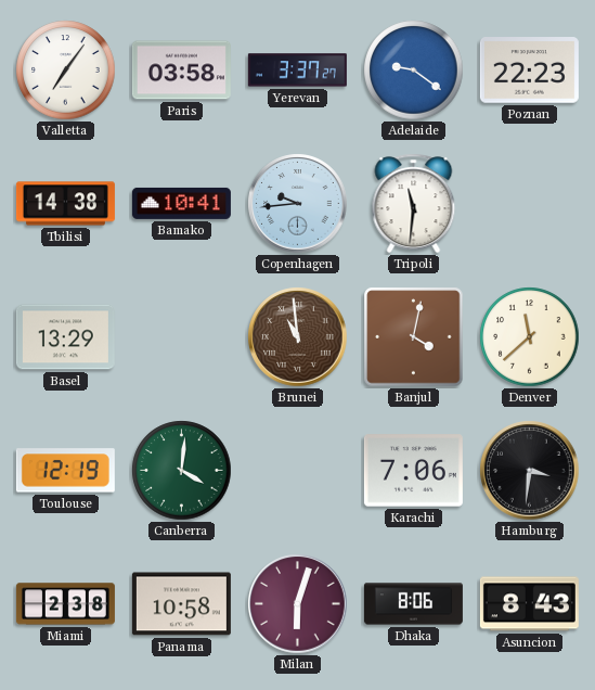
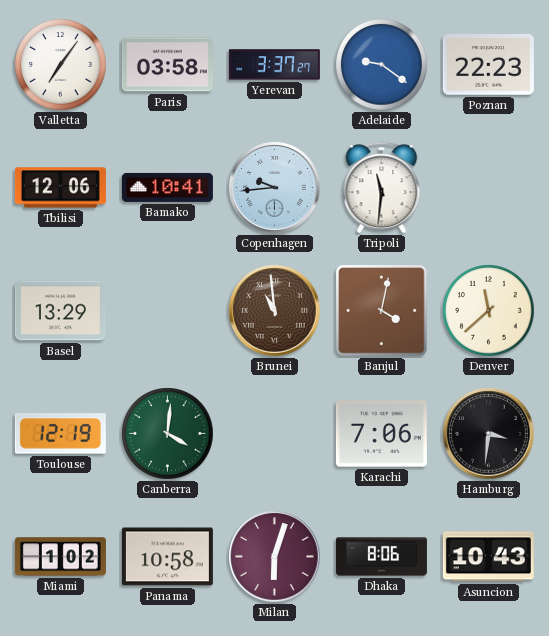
Tbilisi: 14:38 -> 12:06 (60, 188)
Miami: 2:38 -> 1:02 (60, 557)
Asuncion: 8:43 -> 10:43 (488, 557)
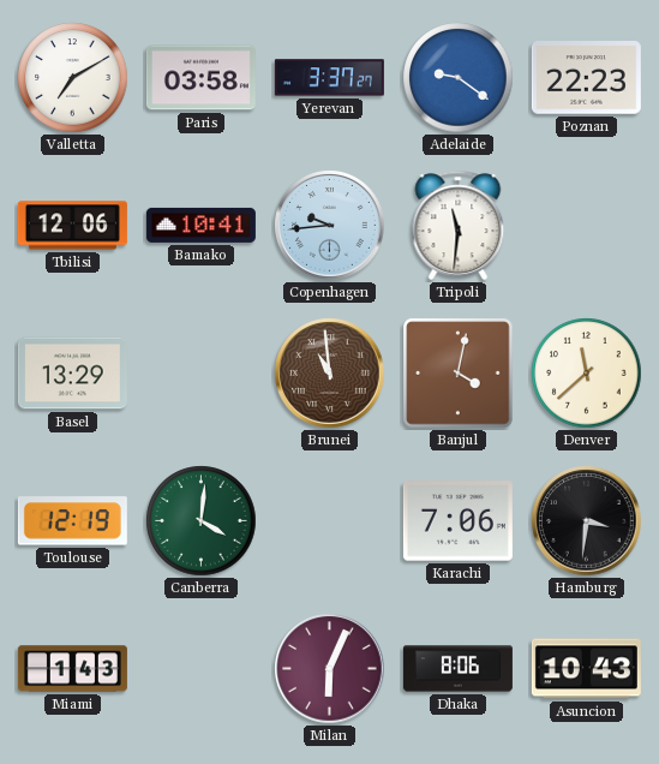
Valletta: 7:06 -> 7:10 (73, 78)
Miami: 1:02 -> 1:43 (72, 669)
Panama: 10:58 -> none (167, 557)
Milan: 6:03 -> 6:04 (330, 669)
